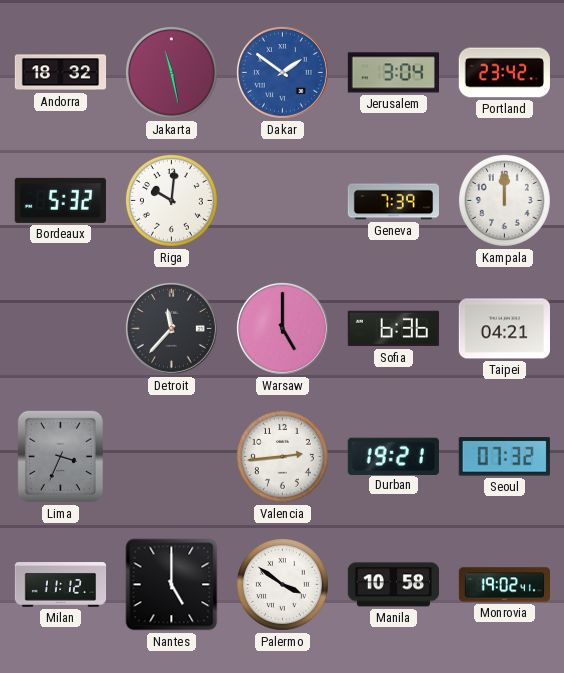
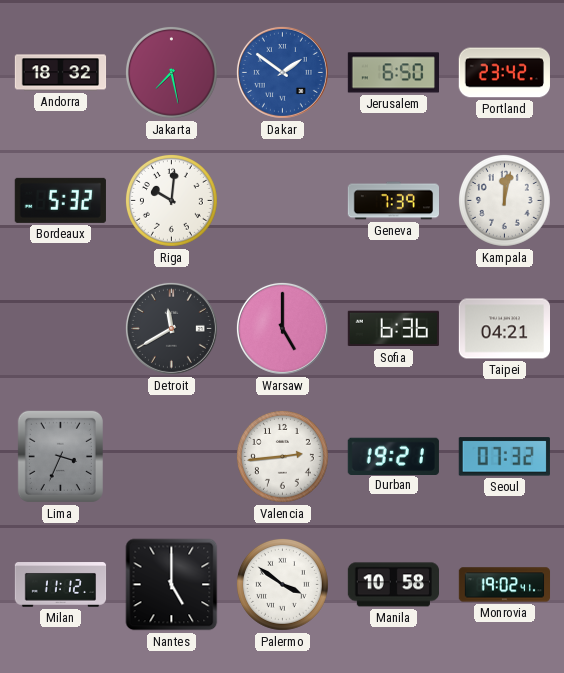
Jakarta: 11:28 -> 7:28 (171, 72)
Jerusalem: 3:04 -> 6:50 (393, 73)
Kampala: 12:00 -> 12:02 (504, 200)
Detroit: 11:37 -> 11:40 (171, 328)
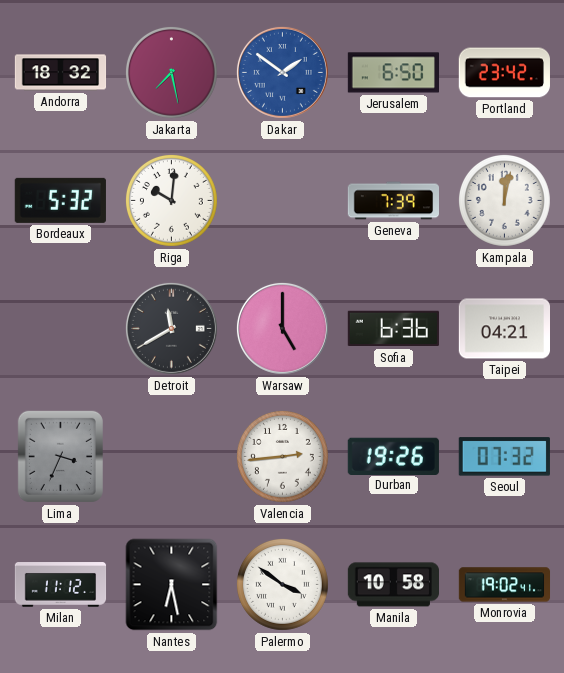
Durban: 19:21 -> 19:26 (393, 456)
Nantes: 5:00 -> 6:28 (172, 585)
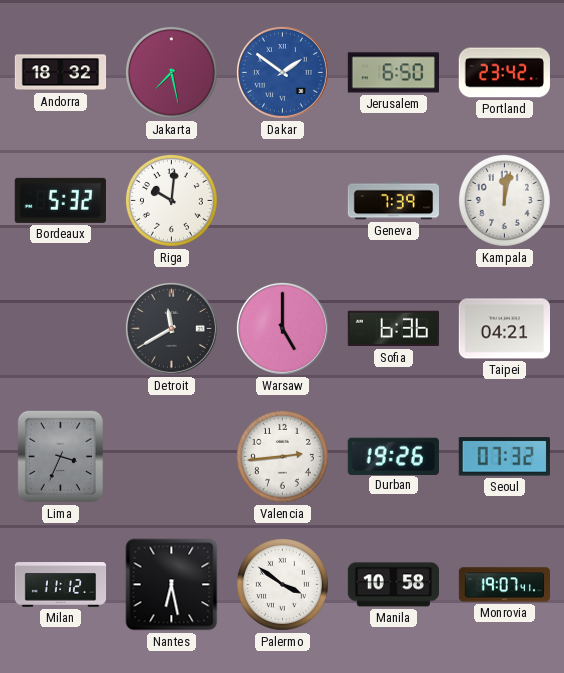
Monrovia: 19:02 -> 19:07 (505, 585)
